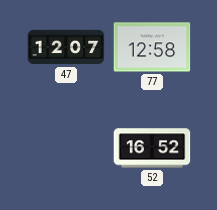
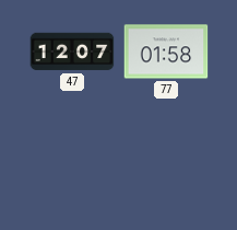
77: 12:58 -> 01:58 (166, 51)
52: 16:52 -> none (152, 148)
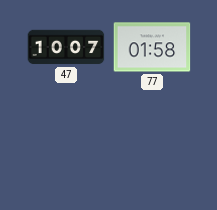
47: 12:07 -> 10:07 (66, 47)
